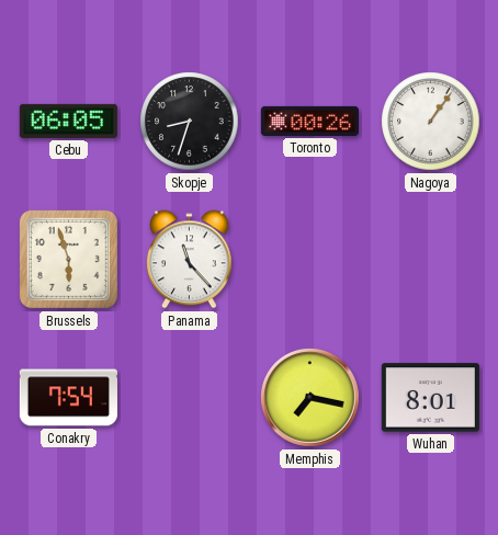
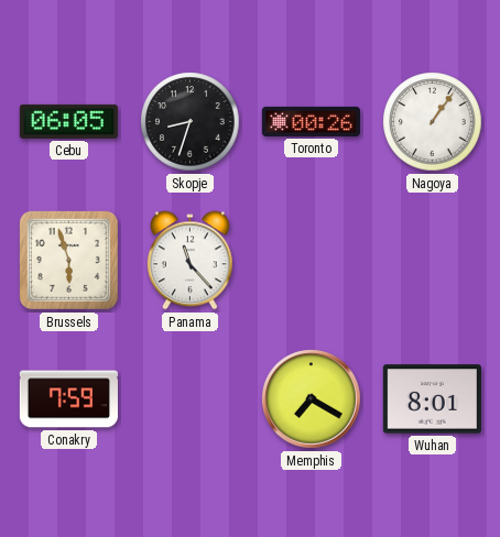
Conakry: 7:54 -> 7:59 (68, 399)
Memphis: 7:17 -> 7:20 (312, 399)
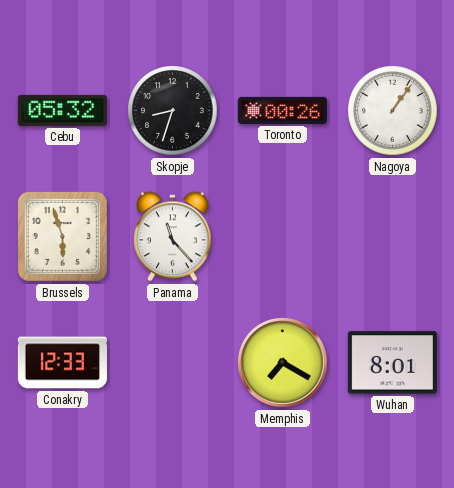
Cebu: 06:05 -> 05:32 (62, 110)
Conakry: 7:59 -> 12:33 (62, 363)
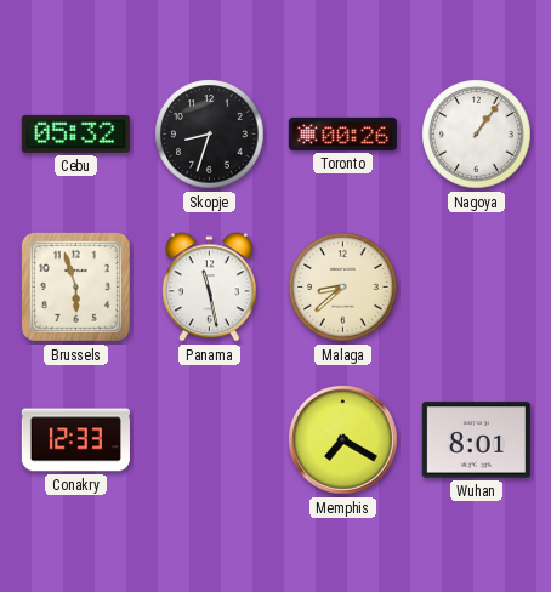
Panama: 11:23 -> 11:28 (210, 288)
Malaga: none -> 8:38 (343, 288)
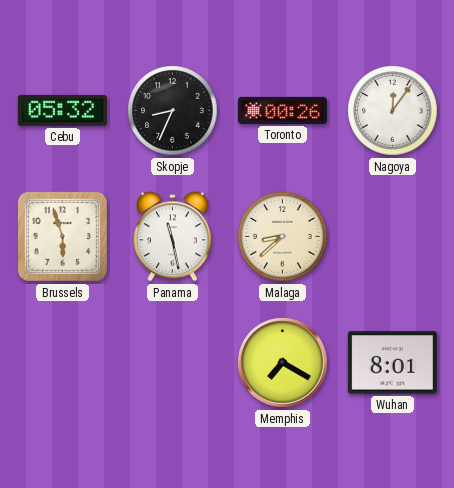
Skopje: 8:33 -> 8:34 (173, 111)
Nagoya: 1:06 -> 12:06 (393, 111)
Conakry: 12:33 -> none (75, 440)
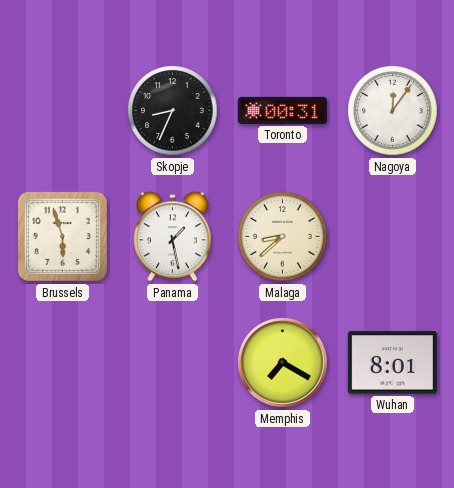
Cebu: 05:32 -> none (62, 110)
Toronto: 00:26 -> 00:31 (282, 110)
Panama: 11:28 -> 1:28 (173, 237)
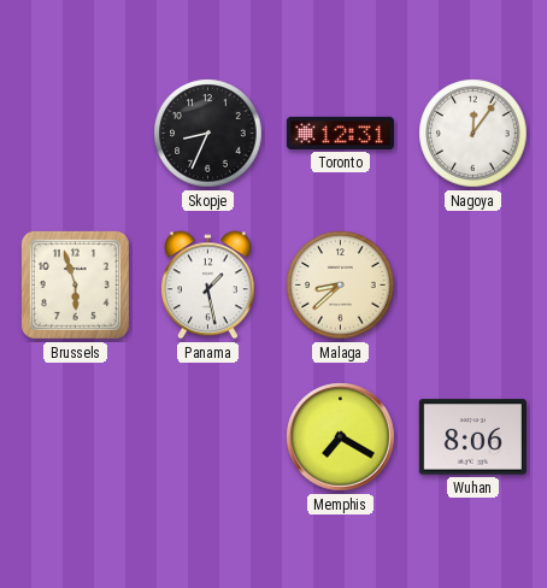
Toronto: 00:31 -> 12:31 (340, 133)
Wuhan: 8:01 -> 8:06 (472, 437)
